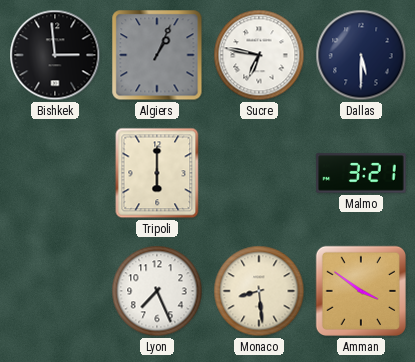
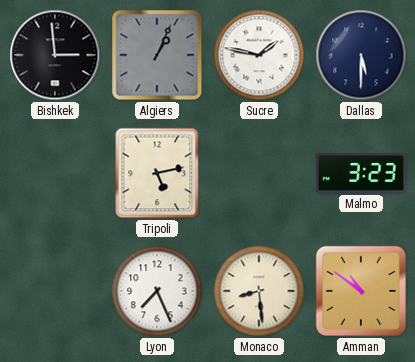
Sucre: 6:47 -> 1:47 (259, 55)
Tripoli: 6:00 -> 5:13 (157, 173)
Malmo: 3:21 -> 3:23 (361, 173)
Amman: 3:51 -> 10:51 (361, 291)
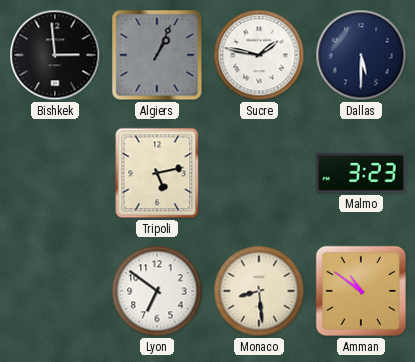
Lyon: 7:26 -> 6:51 (157, 291)
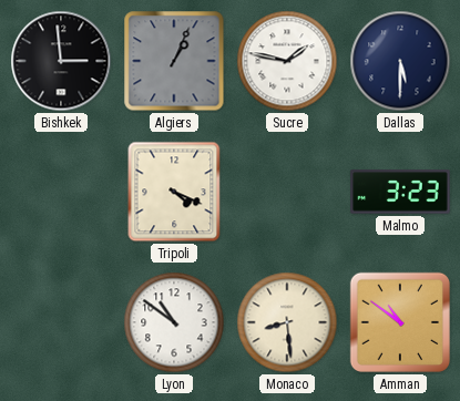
Tripoli: 5:13 -> 4:19 (174, 192)
Lyon: 6:51 -> 10:51 (174, 322)
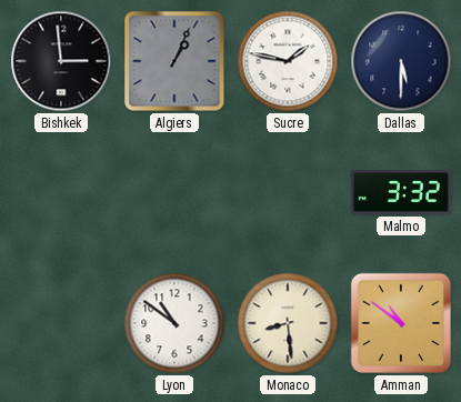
Tripoli: 4:19 -> none (174, 192)
Malmo: 3:23 -> 3:32 (401, 192)
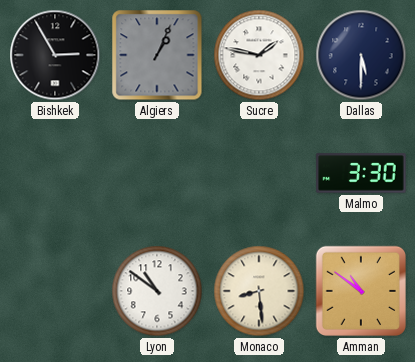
Bishkek: 2:59 -> 2:55 (55, 55)
Malmo: 3:32 -> 3:30 (361, 173)
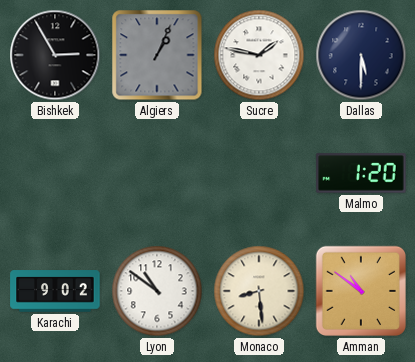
Malmo: 3:30 -> 1:20 (361, 173)
Karachi: none -> 9:02 (55, 291)
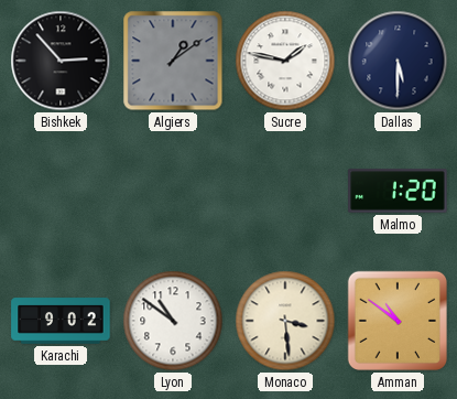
Bishkek: 2:55 -> 2:53 (61, 61)
Algiers: 1:04 -> 1:09 (173, 61)
Monaco: 8:29 -> 3:29 (285, 321)
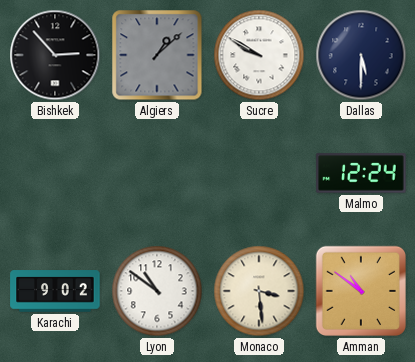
Algiers: 1:09 -> 1:08 (157, 55)
Sucre: 1:47 -> 9:50 (259, 55)
Malmo: 1:20 -> 12:24 (361, 173)
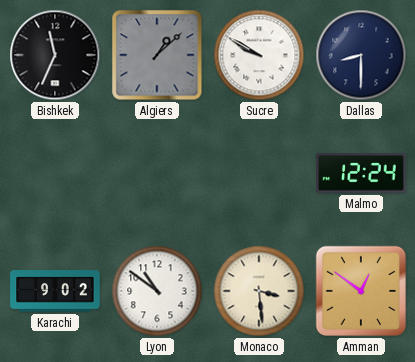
Bishkek: 2:53 -> 11:34 (55, 55)
Dallas: 5:30 -> 8:30 (361, 55)
Amman: 10:51 -> 12:51 (361, 291)
